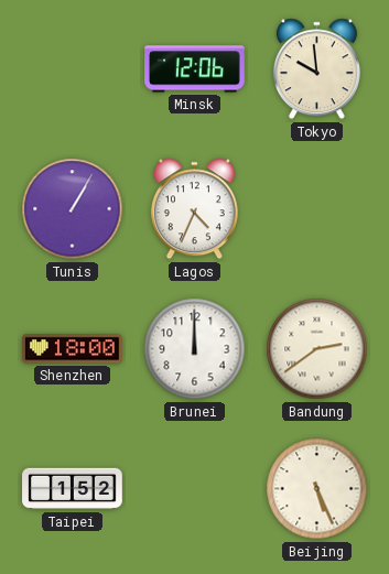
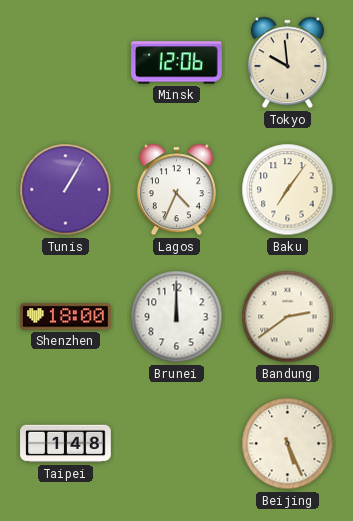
Baku: none -> 7:06 (288, 190)
Taipei: 1:52 -> 1:48 (66, 444)
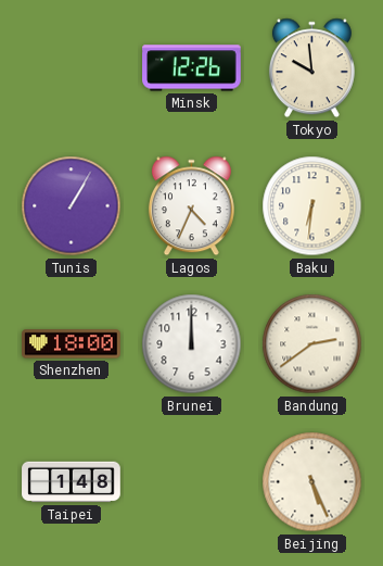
Minsk: 12:06 -> 12:26 (192, 68)
Baku: 7:06 -> 6:31 (312, 206)
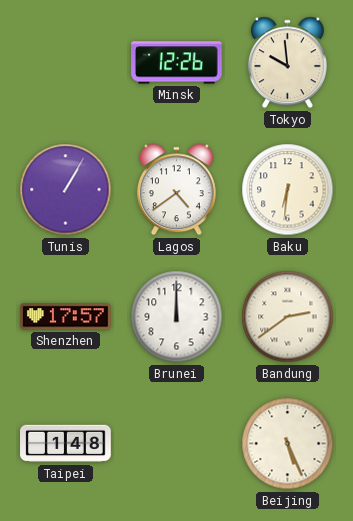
Lagos: 4:34 -> 4:39 (176, 190)
Shenzhen: 18:00 -> 17:57 (66, 317)
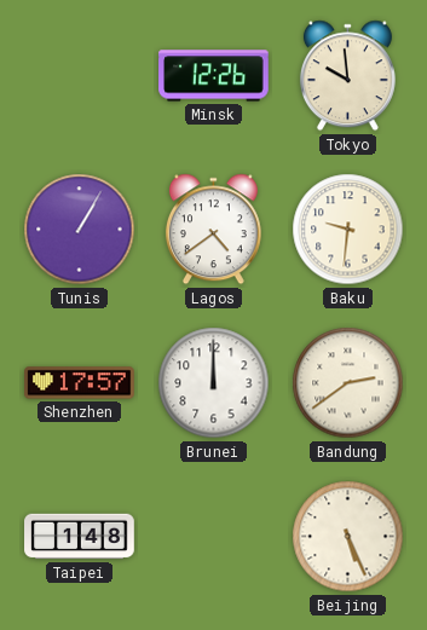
Baku: 6:31 -> 9:31 (348, 230)
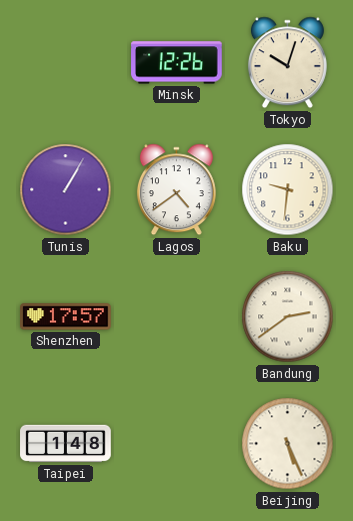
Tokyo: 9:59 -> 10:03 (287, 63)
Brunei: 12:00 -> none (214, 383)
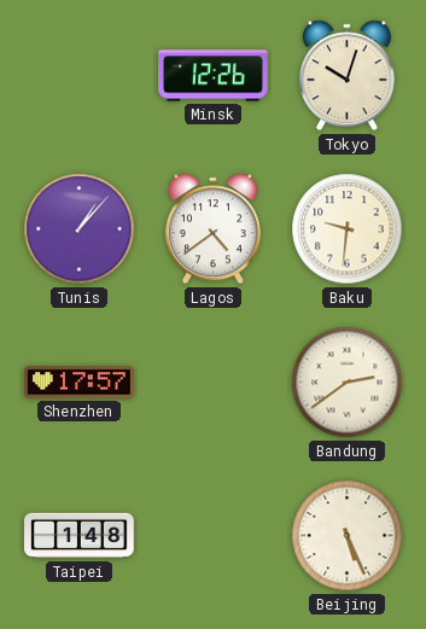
Tunis: 1:05 -> 1:07 (80, 229)
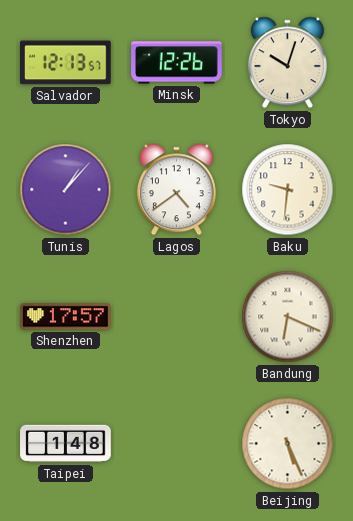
Salvador: none -> 12:13 (66, 63)
Bandung: 2:39 -> 6:19 (288, 317)
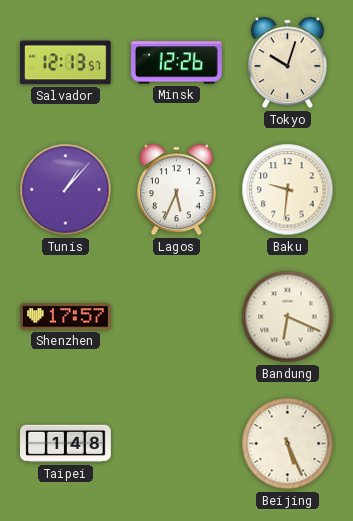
Lagos: 4:39 -> 5:34 (176, 190)
